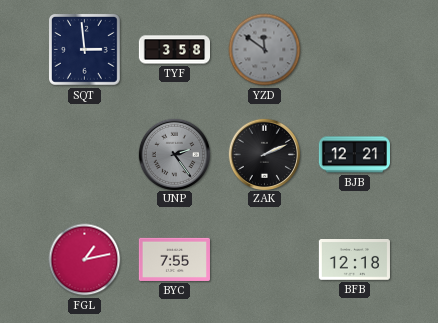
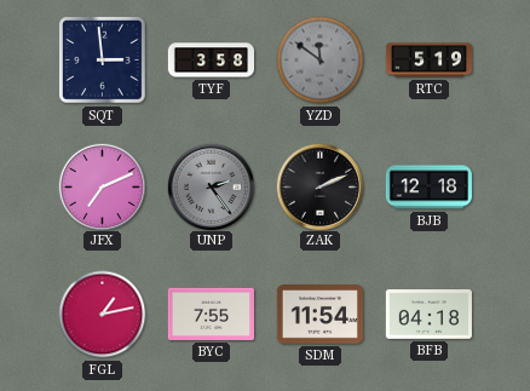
RTC: none -> 5:19 (428, 61)
JFX: none -> 7:11 (102, 186)
BJB: 12:21 -> 12:18 (428, 188)
SDM: none -> 11:54 (319, 315)
BFB: 12:18 -> 04:18 (428, 315)
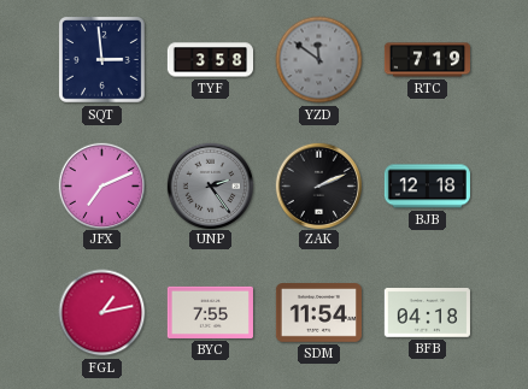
RTC: 5:19 -> 7:19 (427, 60)
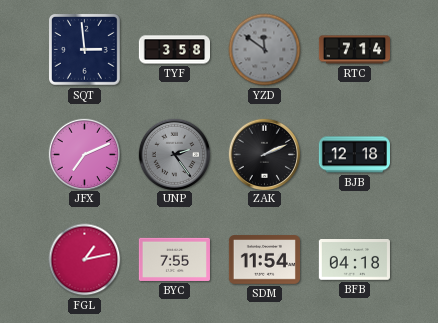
RTC: 7:19 -> 7:14 (354, 50)
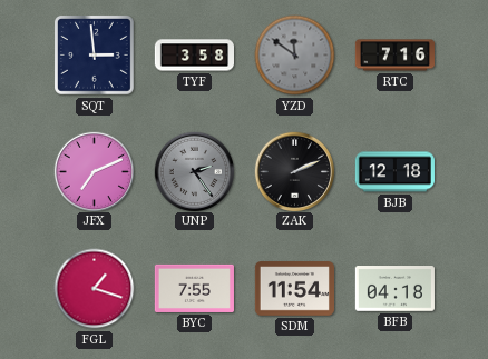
RTC: 7:14 -> 7:16 (394, 56)
FGL: 1:13 -> 1:18 (95, 289)
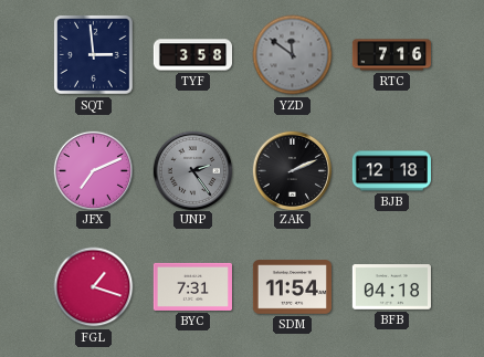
BYC: 7:55 -> 7:31 (192, 286)
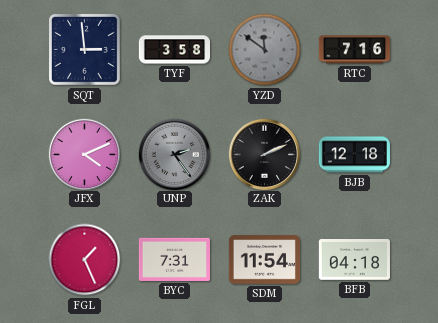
JFX: 7:11 -> 4:11 (84, 154)
FGL: 1:18 -> 1:26 (85, 260)
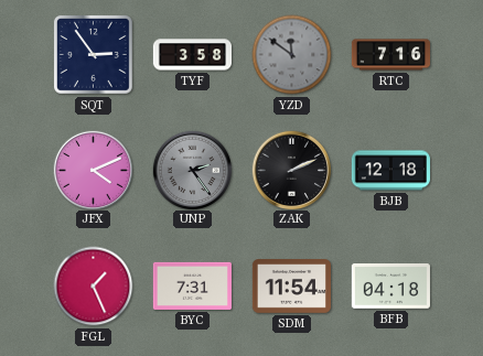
SQT: 2:59 -> 2:54 (93, 54)
